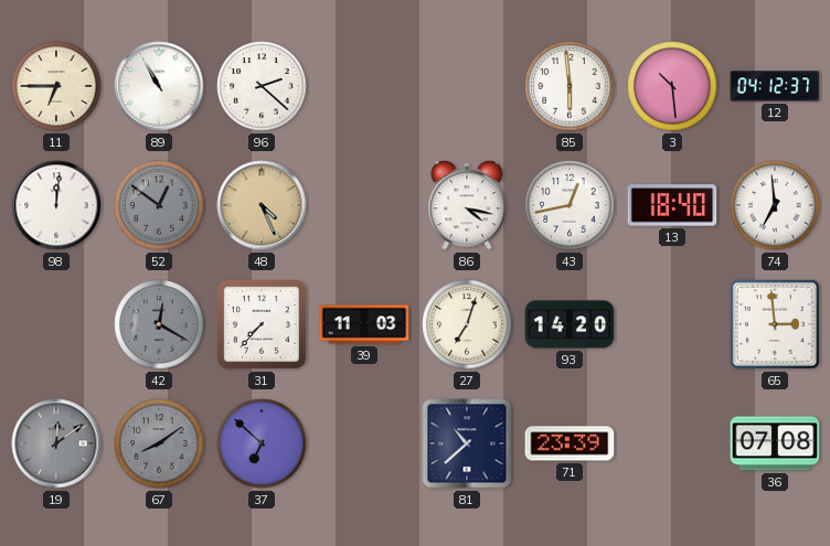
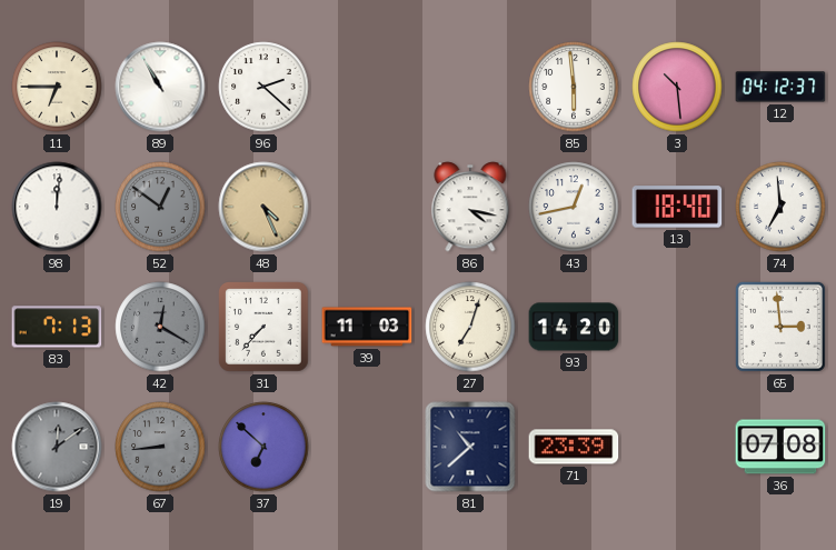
83: none -> 7:13 (57, 327)
67: 8:09 -> 8:44 (160, 447)
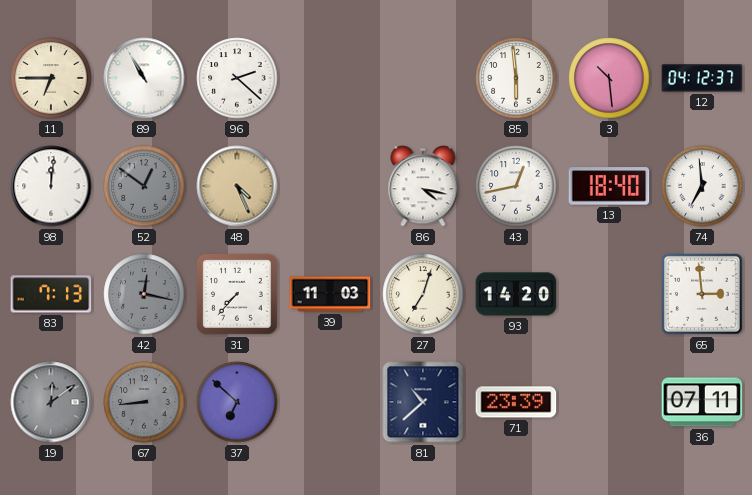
42: 12:20 -> 12:17 (144, 294)
36: 07:08 -> 07:11 (702, 402)
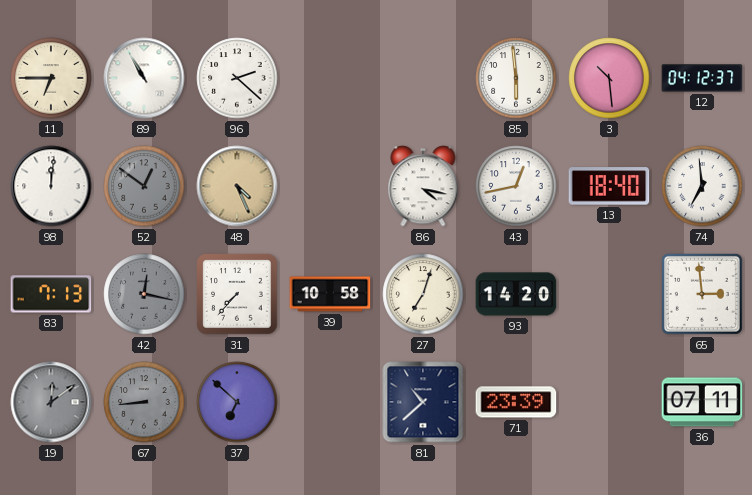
39: 11:03 -> 10:58 (330, 294)
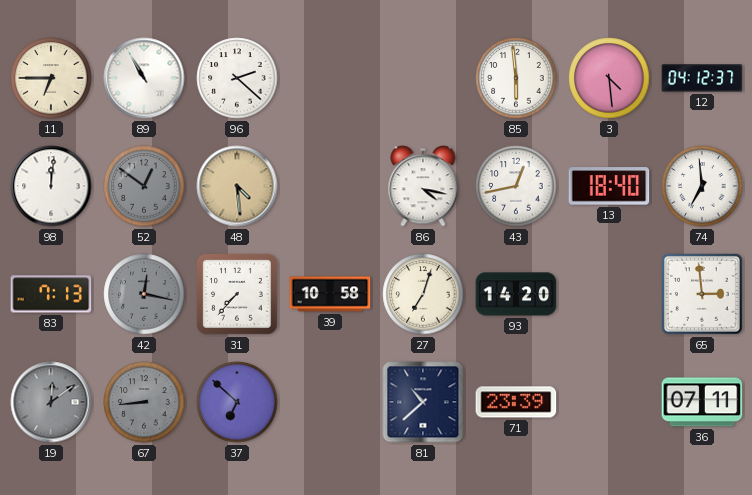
3: 10:29 -> 4:29 (609, 78)
48: 4:26 -> 4:29 (237, 186)
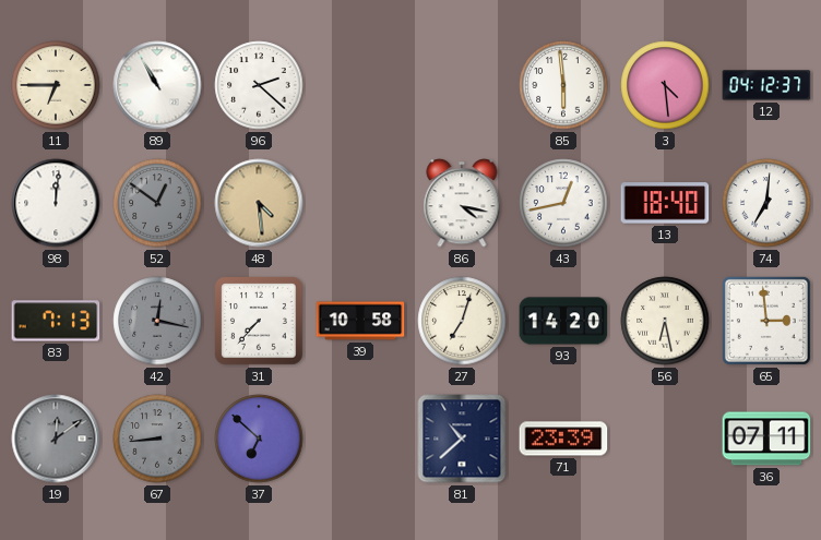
74: 6:59 -> 7:01 (766, 203)
56: none -> 6:28 (665, 321)
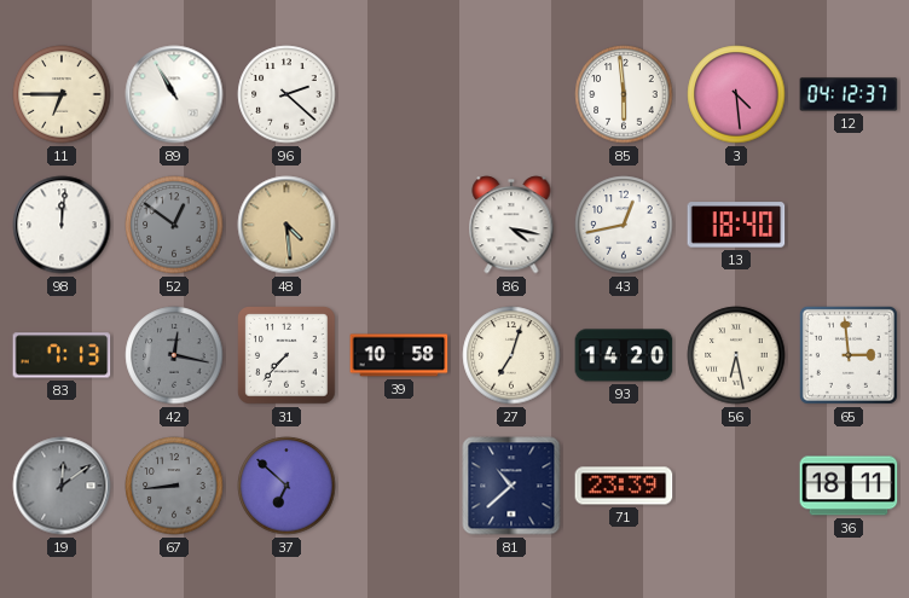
74: 7:01 -> none (766, 203)
36: 07:11 -> 18:11 (849, 486)
